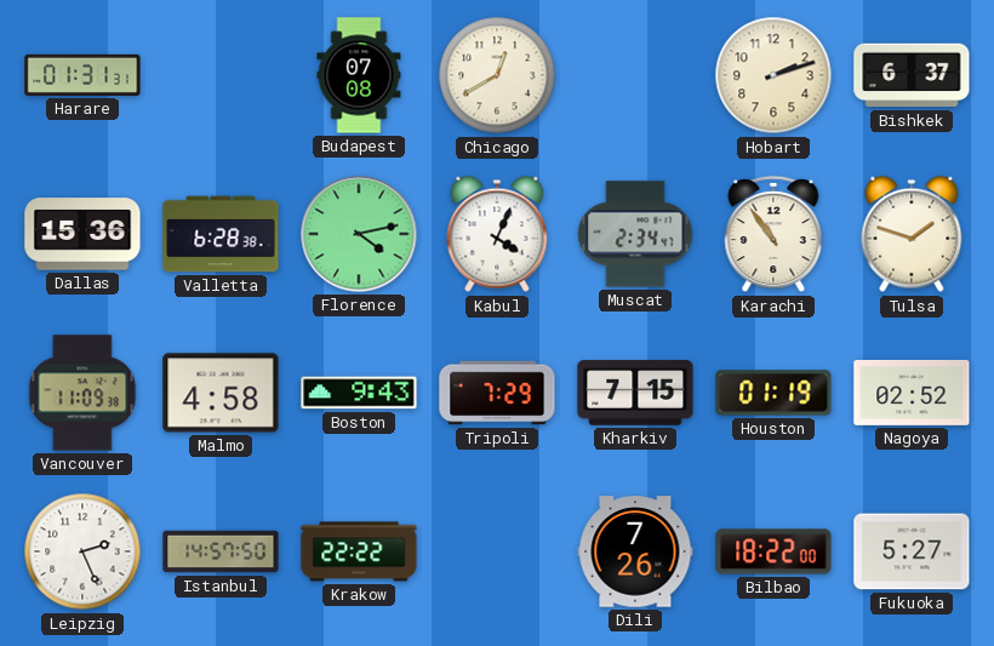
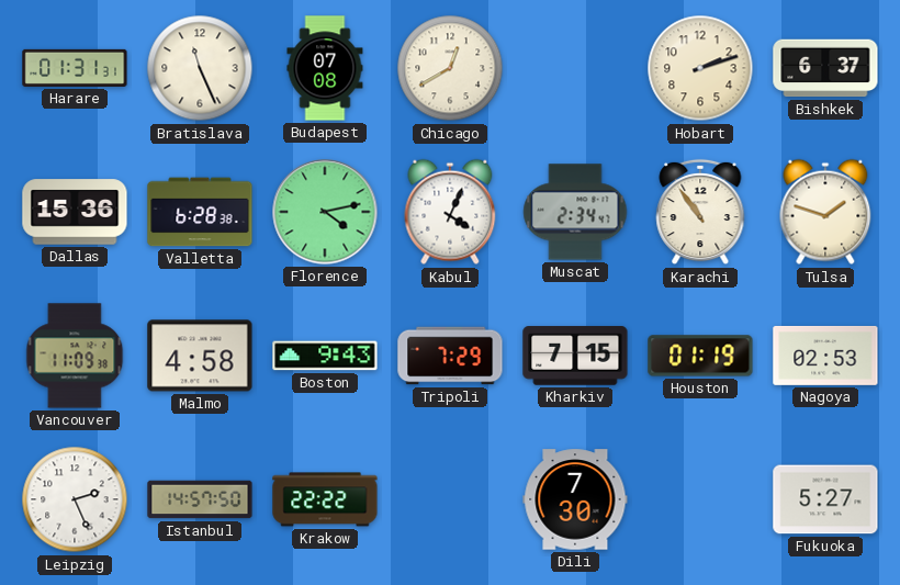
Bratislava: none -> 11:26 (200, 68)
Nagoya: 02:52 -> 02:53 (825, 356)
Dili: 7:26 -> 7:30 (575, 499)
Bilbao: 18:22 -> none (773, 551)
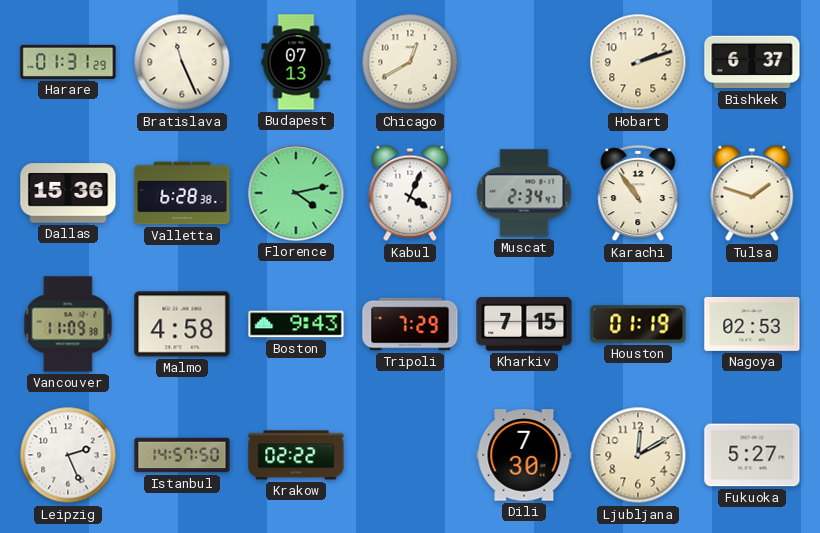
Harare: 01:31:31 -> 01:31:29 (68, 62)
Budapest: 07:08 -> 07:13 (296, 62)
Krakow: 22:22 -> 02:22 (296, 455)
Ljubljana: none -> 12:10 (638, 455)
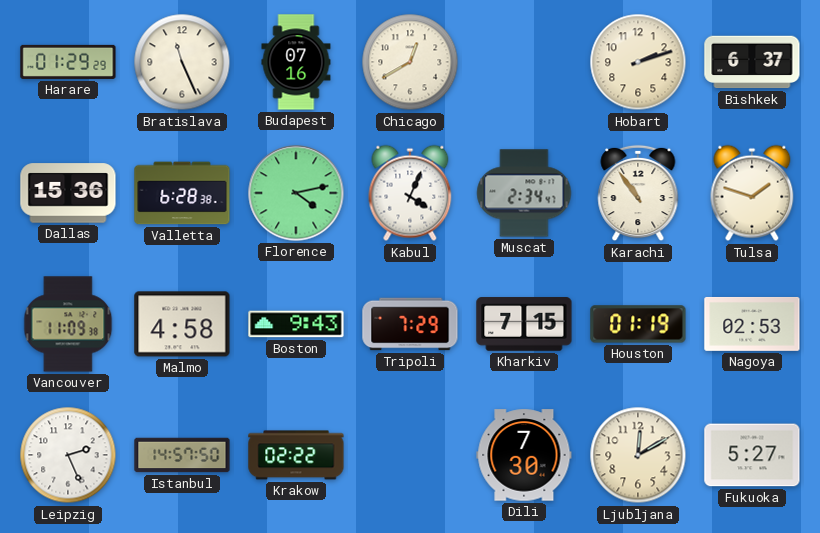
Harare: 01:31 -> 01:29 (68, 62)
Budapest: 07:13 -> 07:16 (296, 62)
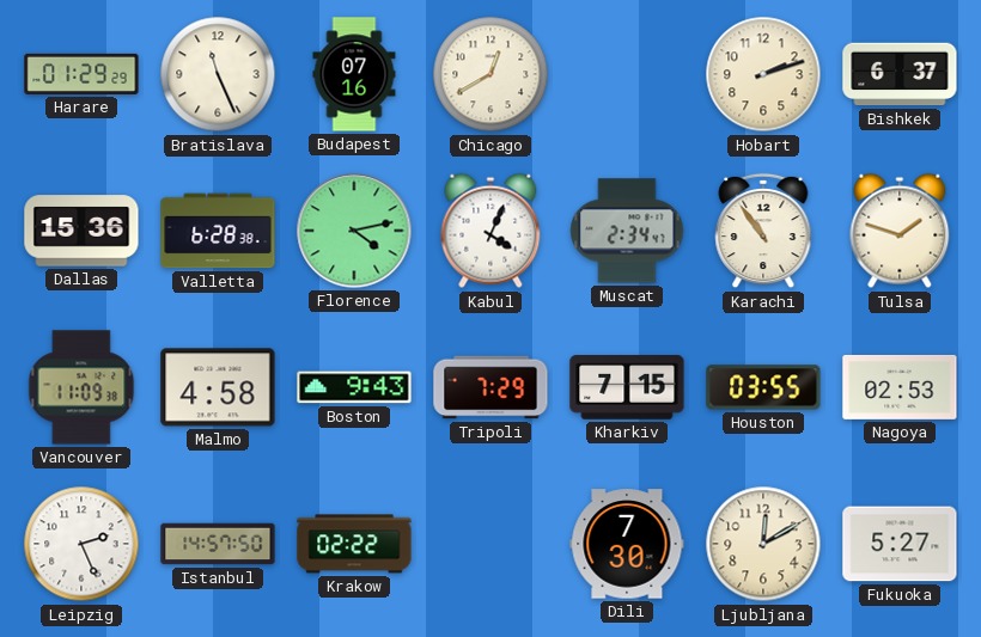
Houston: 01:19 -> 03:55 (763, 387)
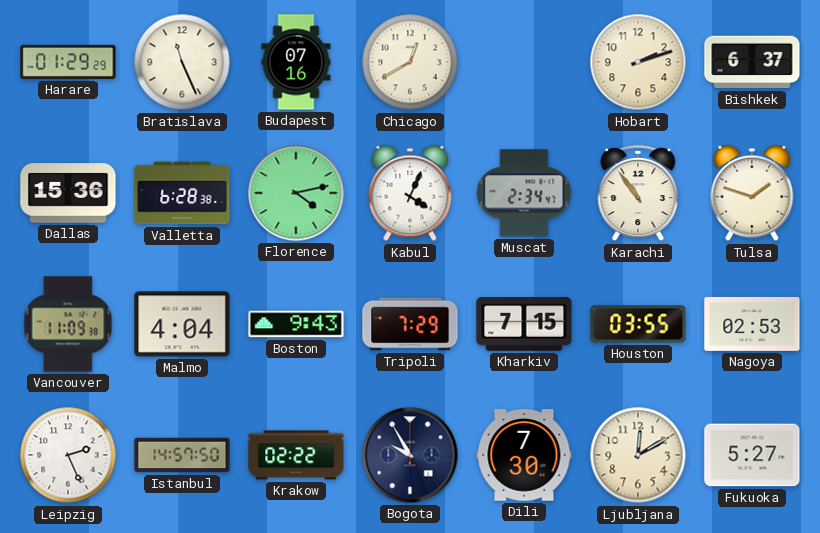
Malmo: 4:58 -> 4:04 (182, 324)
Bogota: none -> 9:55 (410, 455)
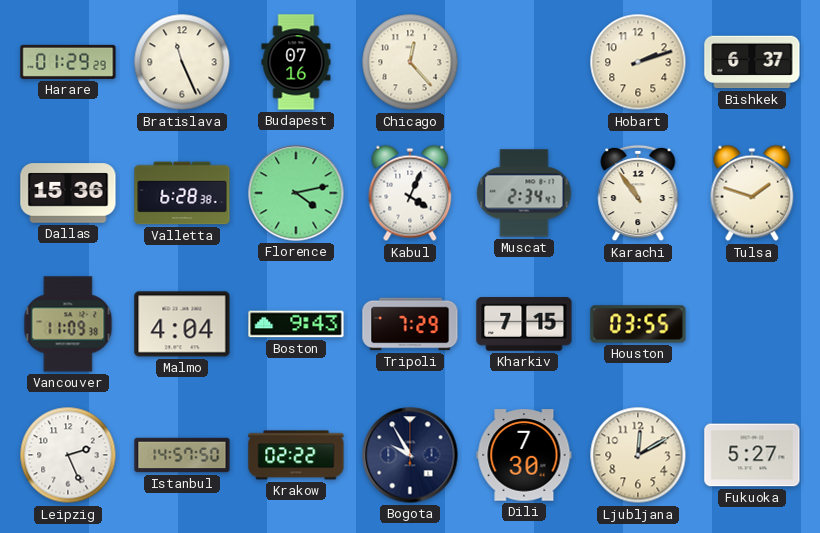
Chicago: 12:40 -> 12:23 (410, 62)
Nagoya: 02:53 -> none (752, 324)
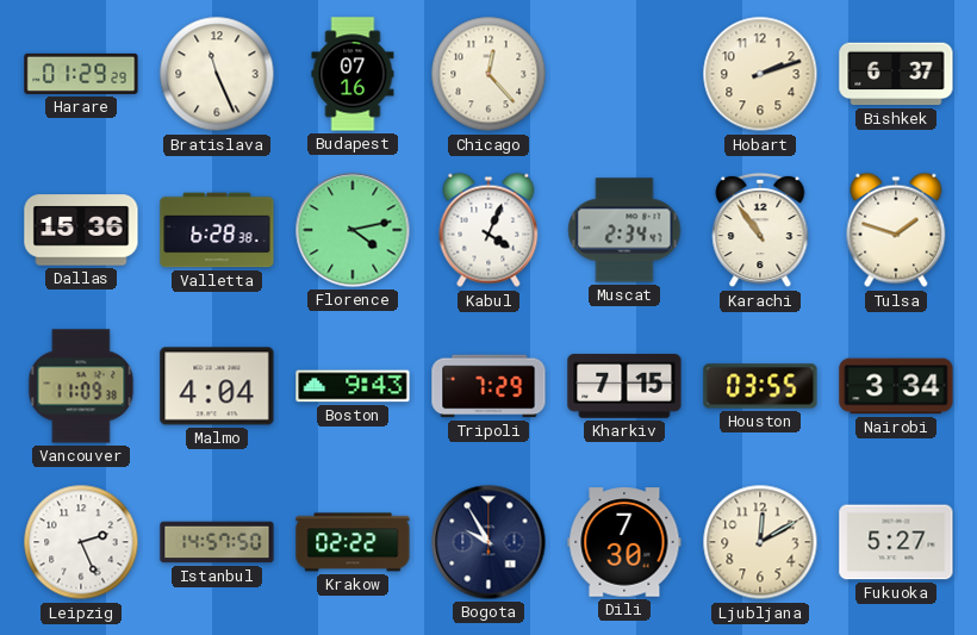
Nairobi: none -> 3:34 (896, 386)
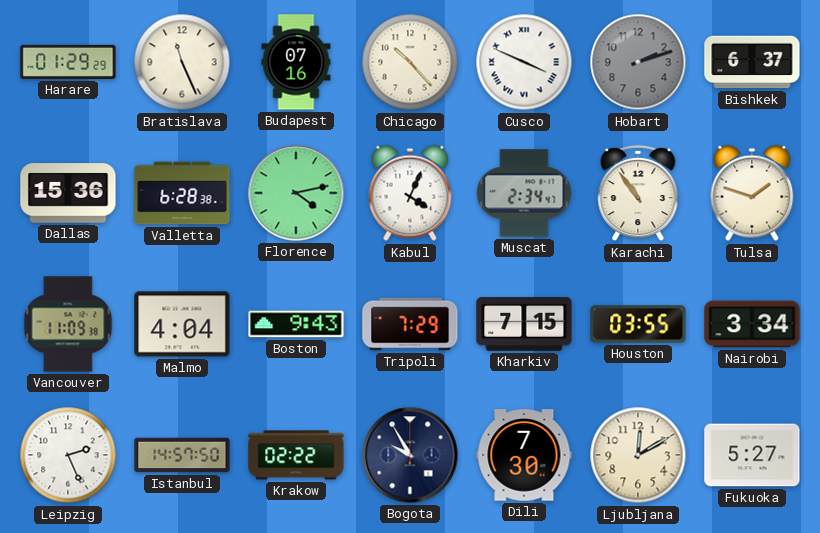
Chicago: 12:23 -> 10:23 (410, 62)
Cusco: none -> 3:49 (524, 62)
Hobart dial: cream -> grey (638, 62)
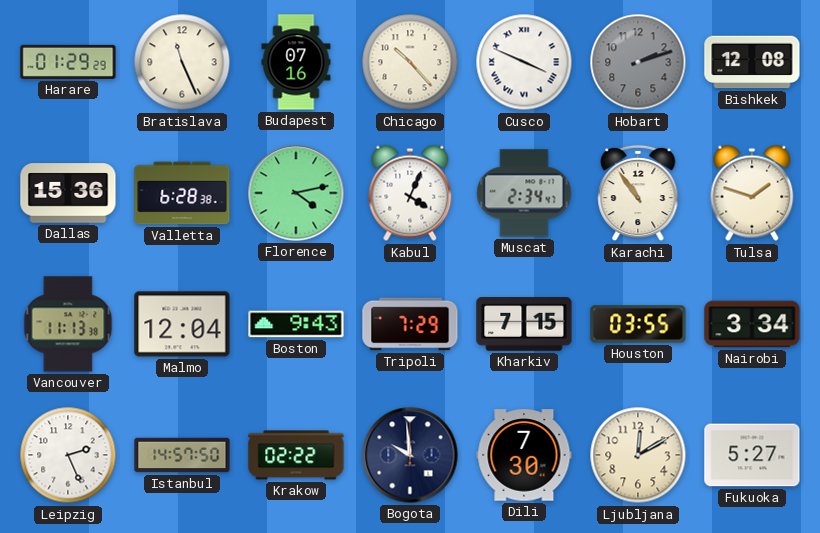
Bishkek: 6:37 -> 12:08 (752, 62)
Vancouver: 11:09 -> 11:13 (68, 324)
Malmo: 4:04 -> 12:04 (182, 324)
Bogota: 9:55 -> 9:59 (410, 455)
